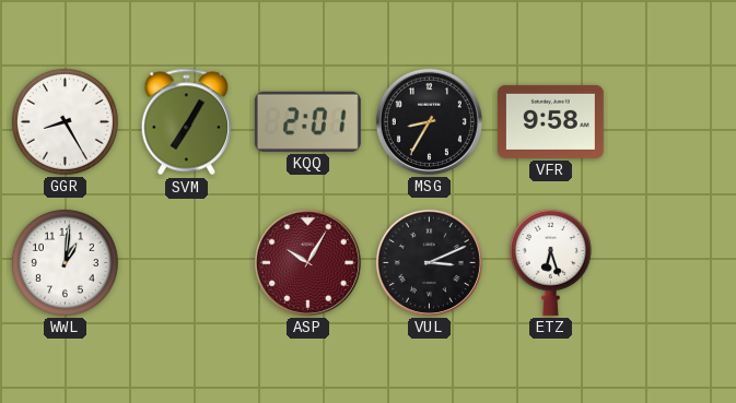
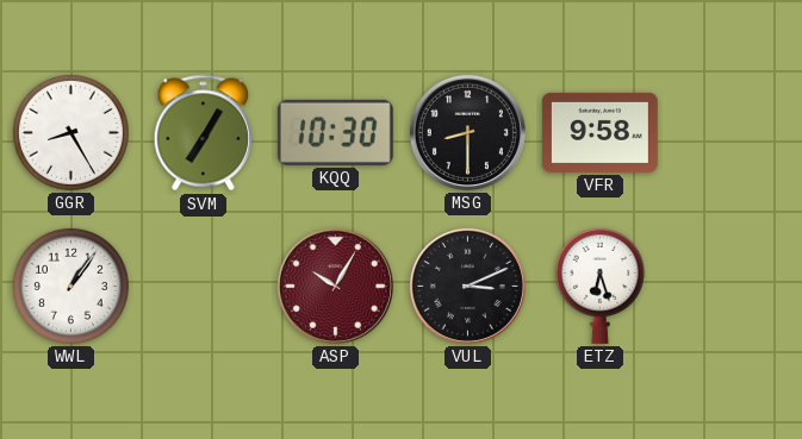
KQQ: 2:01 -> 10:30 (335, 132)
MSG: 8:35 -> 8:30 (467, 132)
WWL: 1:01 -> 1:06 (70, 286)
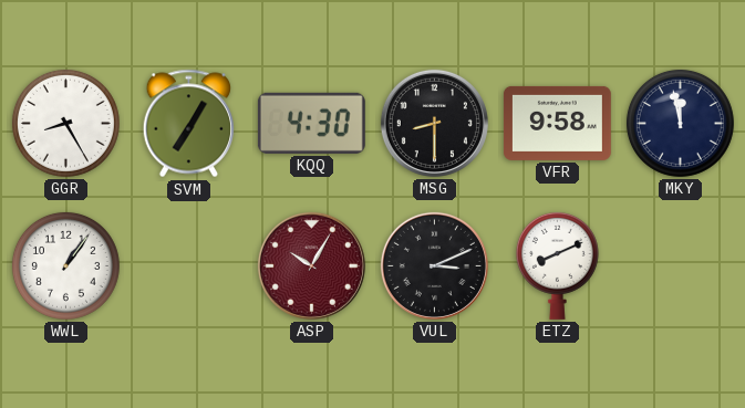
KQQ: 10:30 -> 4:30 (311, 123)
MKY: none -> 11:58 (680, 123)
ETZ: 6:27 -> 8:11 (557, 265)
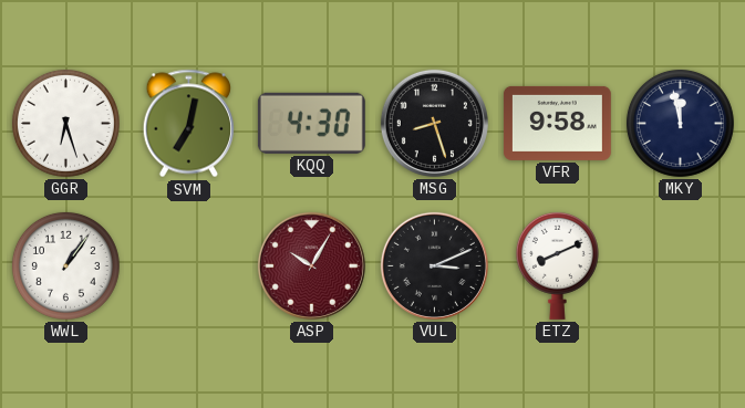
GGR: 8:25 -> 6:27 (65, 123)
SVM: 7:05 -> 7:02 (188, 124)
MSG: 8:30 -> 8:27 (434, 123)
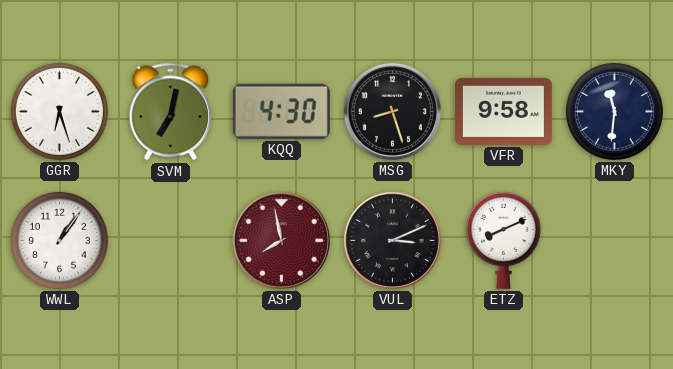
MKY: 11:58 -> 11:31 (614, 111)
ASP: 10:05 -> 7:58 (281, 240)
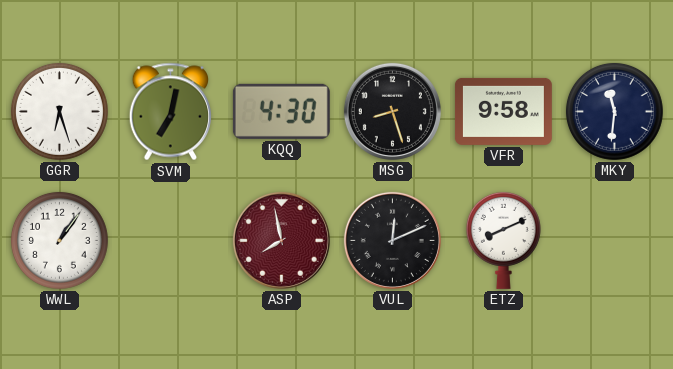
VUL: 3:11 -> 12:11 (392, 240)
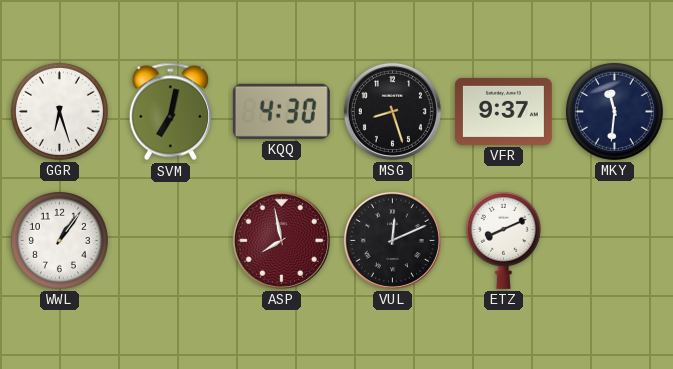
VFR: 9:58 -> 9:37 (503, 111)
